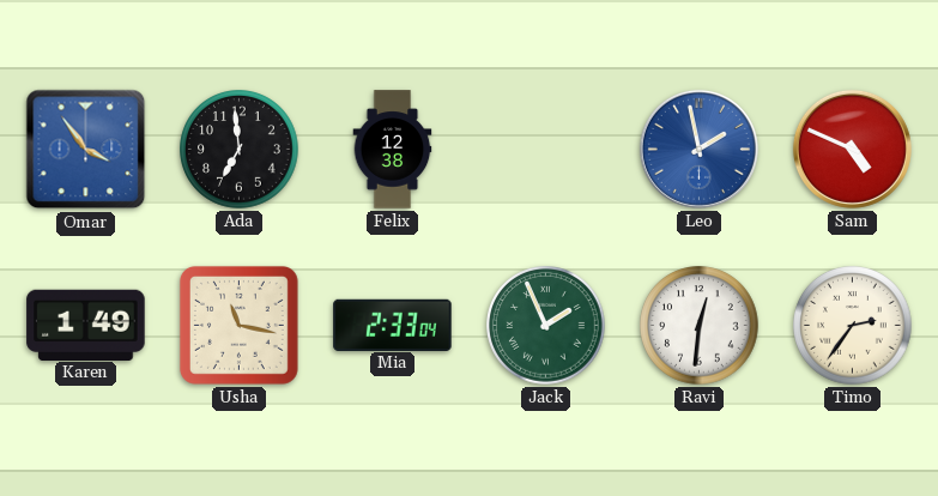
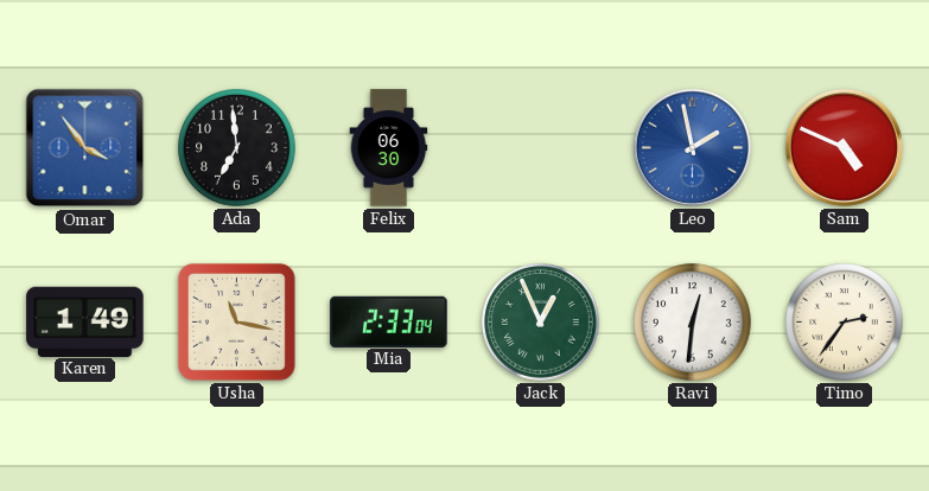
Felix: 12:38 -> 06:30 (389, 148)
Jack: 1:56 -> 12:56 (541, 323)
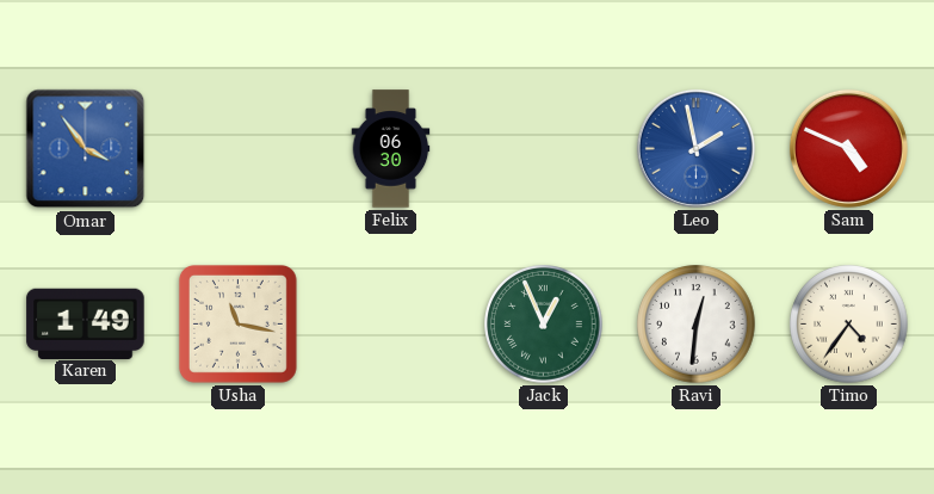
Ada: 6:59 -> none (237, 148)
Mia: 2:33 -> none (389, 321)
Timo: 2:36 -> 4:36 (849, 325)
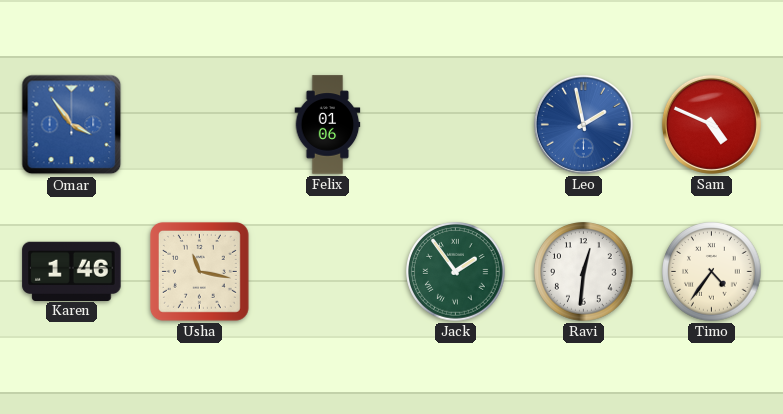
Felix: 06:30 -> 01:06 (328, 125)
Karen: 1:49 -> 1:46 (72, 271)
Jack: 12:56 -> 1:54 (456, 272)
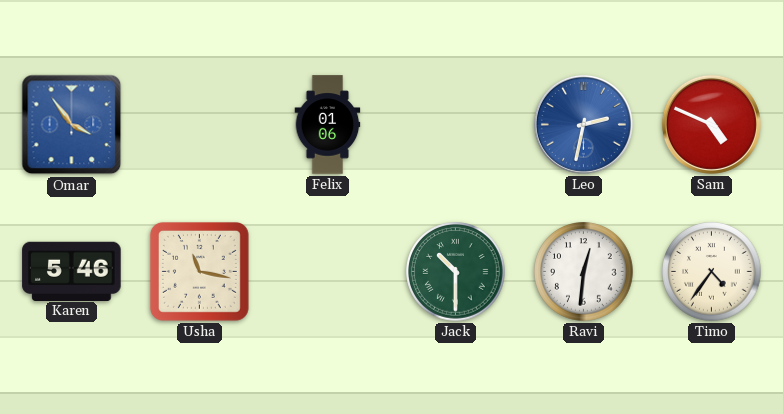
Leo: 1:58 -> 2:32 (583, 124)
Karen: 1:46 -> 5:46 (72, 271)
Jack: 1:54 -> 10:30 (456, 272)
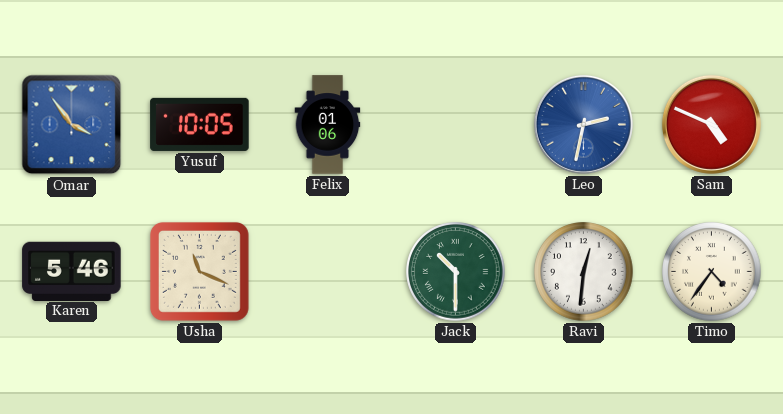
Yusuf: none -> 10:05 (200, 124)
Usha: 11:17 -> 11:19 (199, 271)
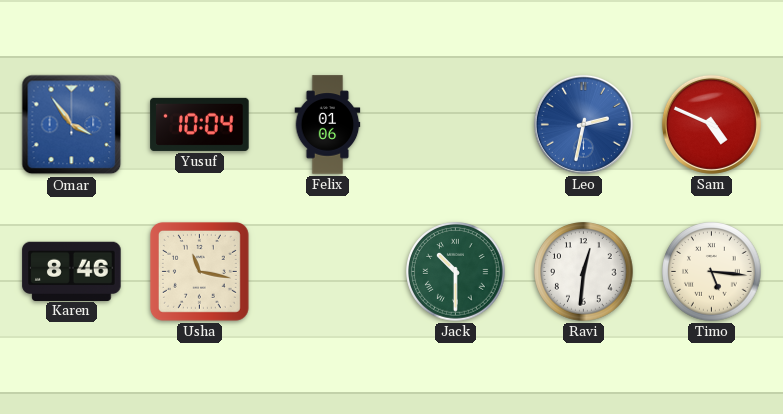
Yusuf: 10:05 -> 10:04 (200, 124)
Karen: 5:46 -> 8:46 (72, 271)
Usha: 11:19 -> 11:17 (199, 271)
Timo: 4:36 -> 5:16 (712, 272)
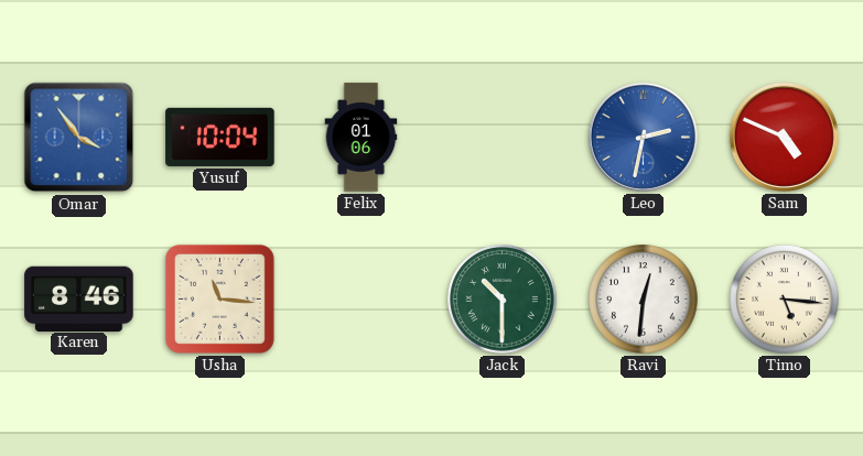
Usha: 11:17 -> 11:16 (219, 298)
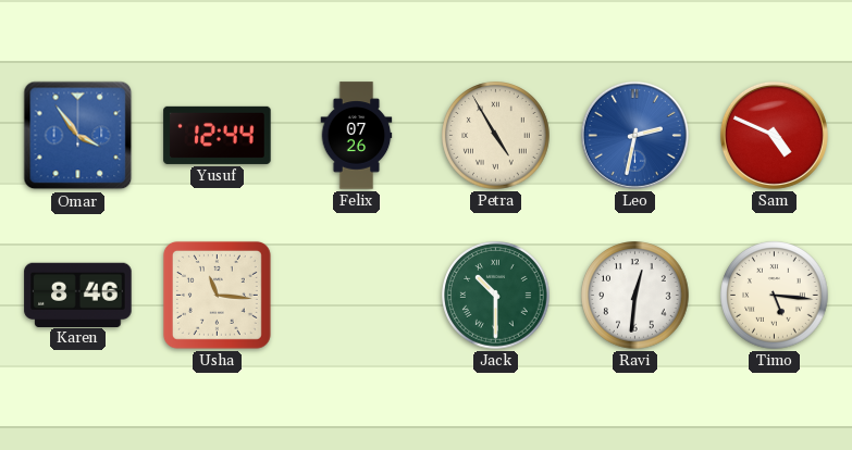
Yusuf: 10:04 -> 12:44 (218, 135)
Felix: 01:06 -> 07:26 (357, 136)
Petra: none -> 4:55 (496, 136)
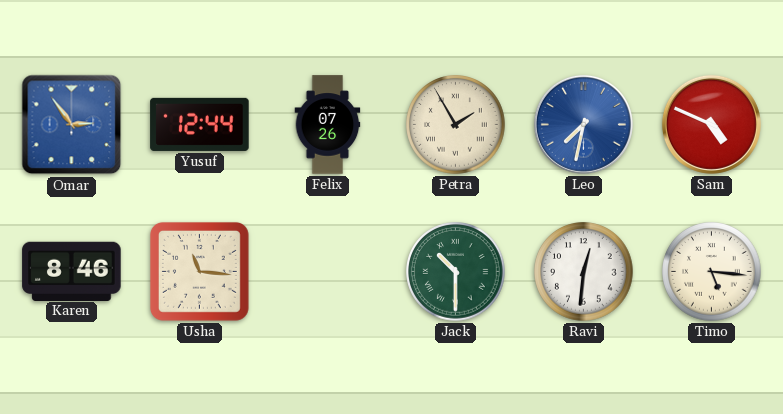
Omar: 3:54 -> 2:54 (72, 125)
Petra: 4:55 -> 1:55 (456, 125)
Leo: 2:32 -> 7:32 (583, 124)
